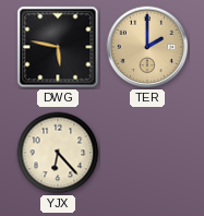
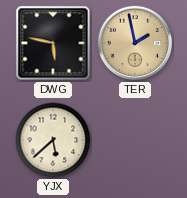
TER: 2:00 -> 1:58 (135, 43)
YJX: 6:23 -> 5:38 (53, 140)
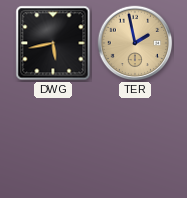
DWG: 5:47 -> 5:43 (53, 43)
YJX: 5:38 -> none (53, 140)
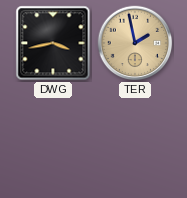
DWG: 5:43 -> 3:43 (53, 43)
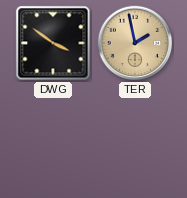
DWG: 3:43 -> 3:51 (53, 43)
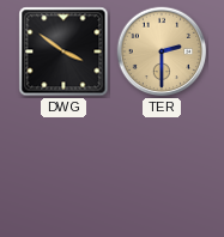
TER: 1:58 -> 2:30 (162, 51)
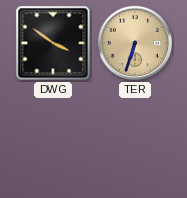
TER: 2:30 -> 6:33 (135, 43)
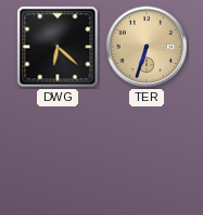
DWG: 3:51 -> 6:22 (58, 47)
